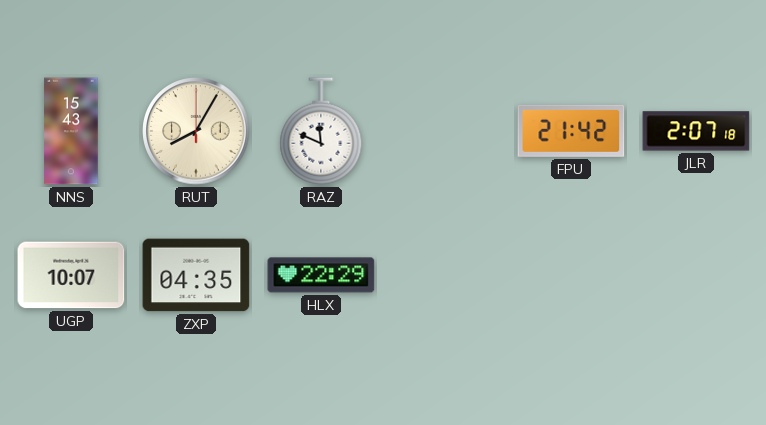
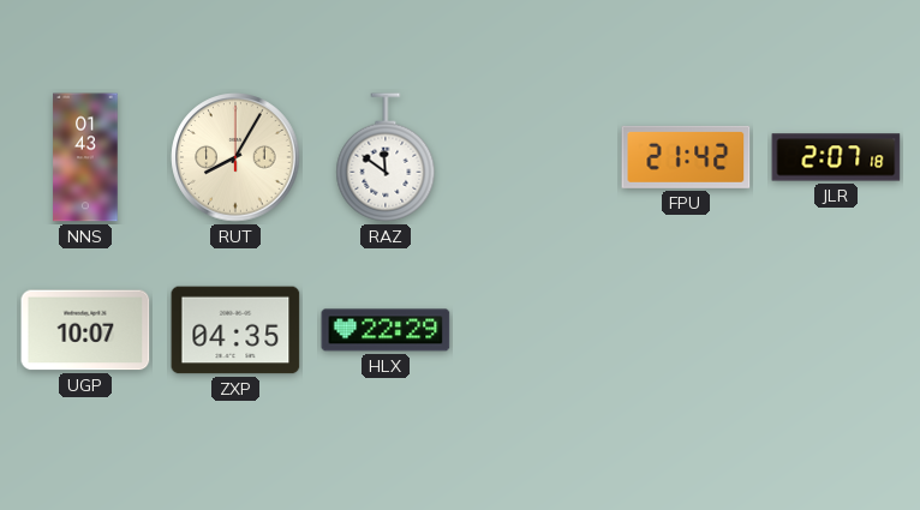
NNS: 15:43 -> 01:43 (85, 157)
RAZ: 11:49 -> 11:51 (386, 157)
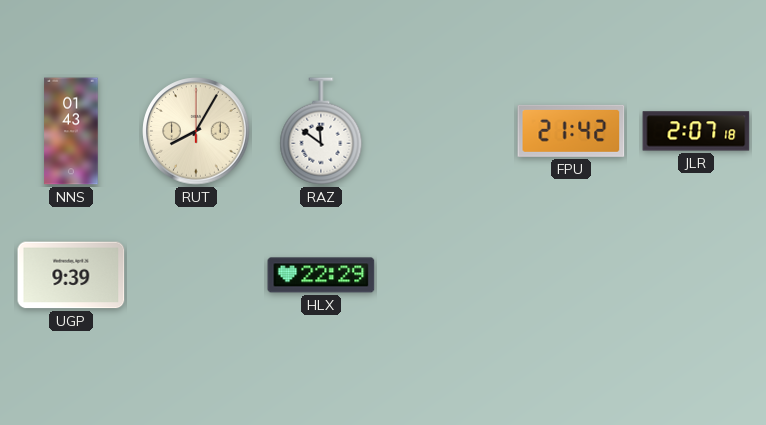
UGP: 10:07 -> 9:39 (71, 275)
ZXP: 04:35 -> none (235, 330)
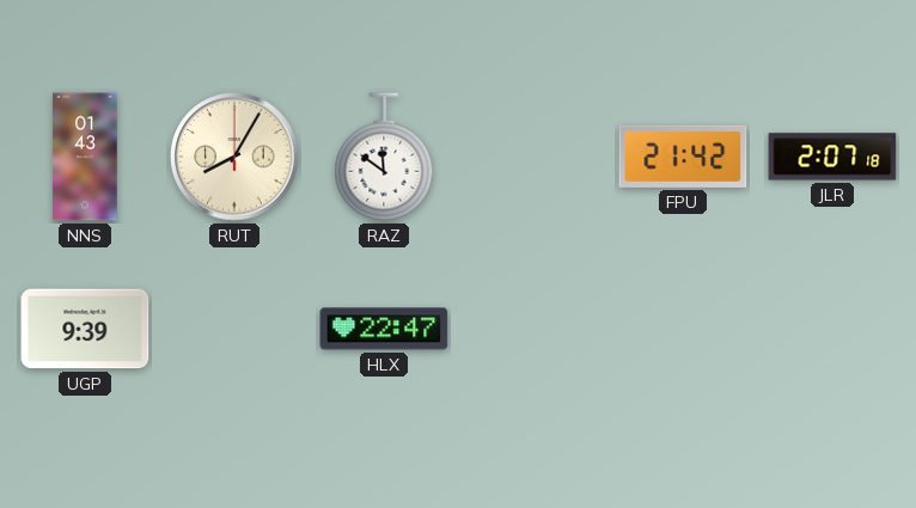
HLX: 22:29 -> 22:47 (384, 329)
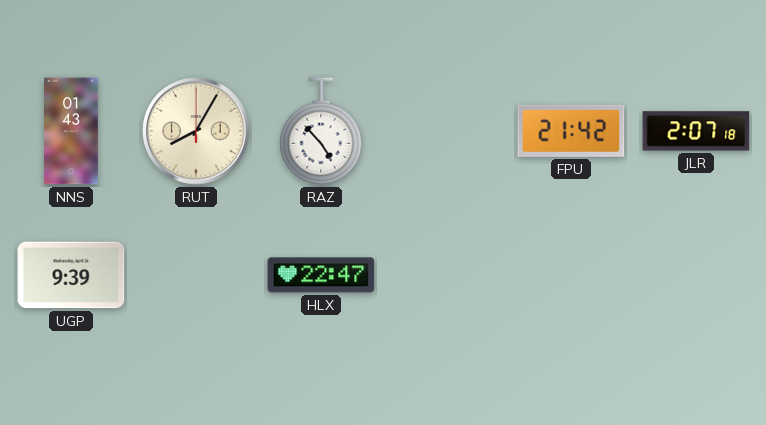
RAZ: 11:51 -> 4:53 (321, 131)
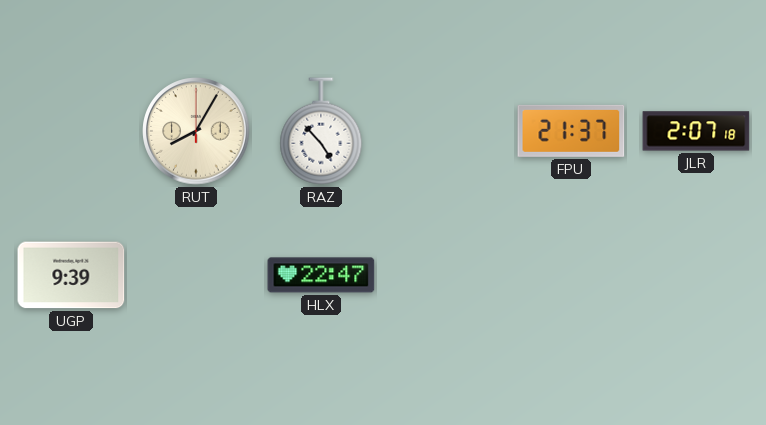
NNS: 01:43 -> none (71, 131)
FPU: 21:42 -> 21:37 (571, 131)
